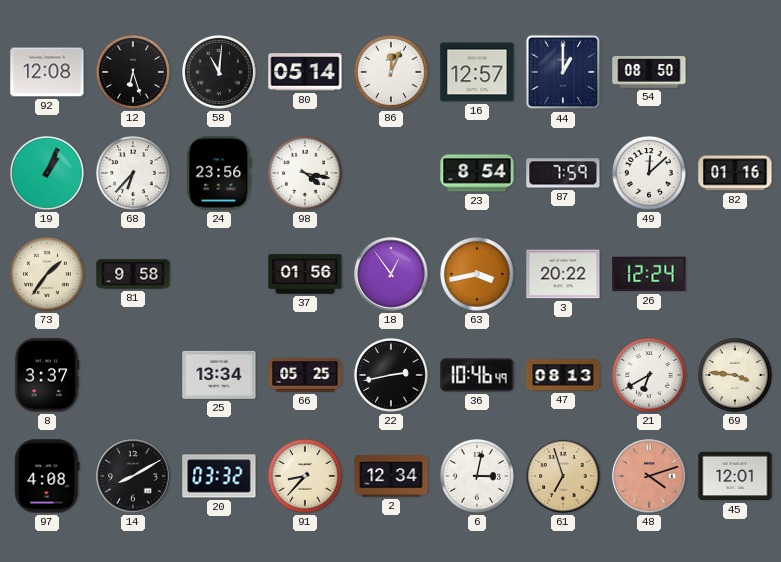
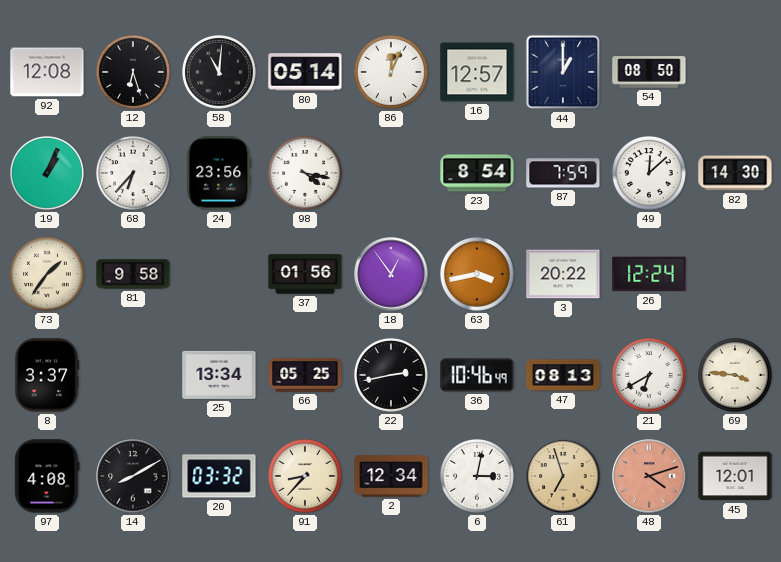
82: 01:16 -> 14:30 (735, 173)
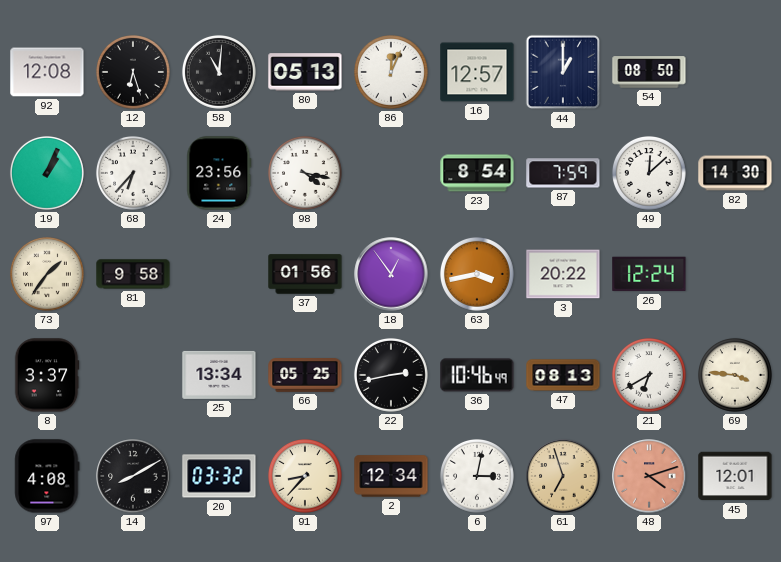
80: 05:14 -> 05:13 (305, 72)
